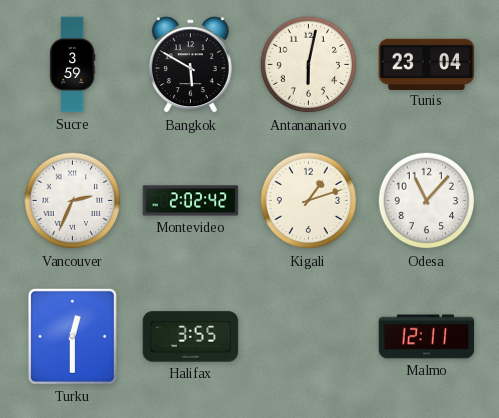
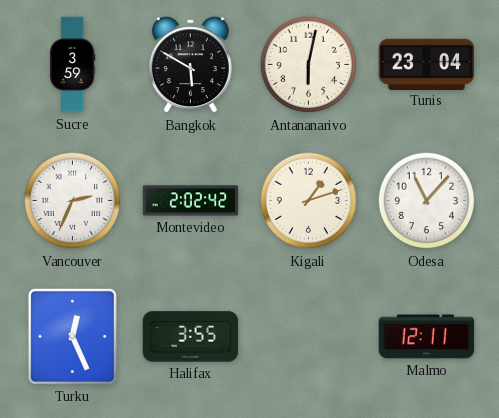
Turku: 12:30 -> 12:26 (72, 336)
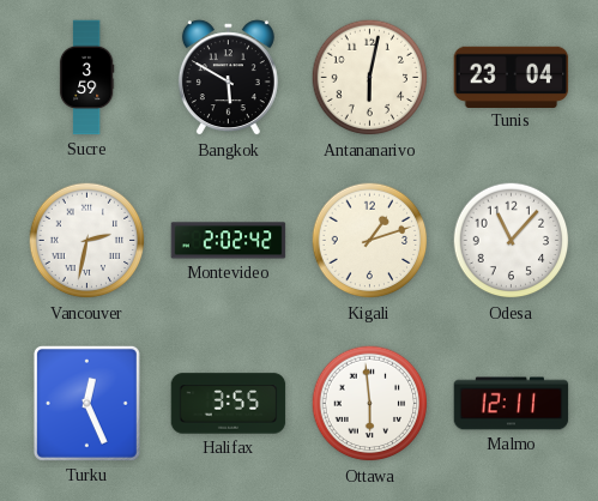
Vancouver: 2:34 -> 2:32 (87, 241)
Ottawa: none -> 5:59 (370, 404)
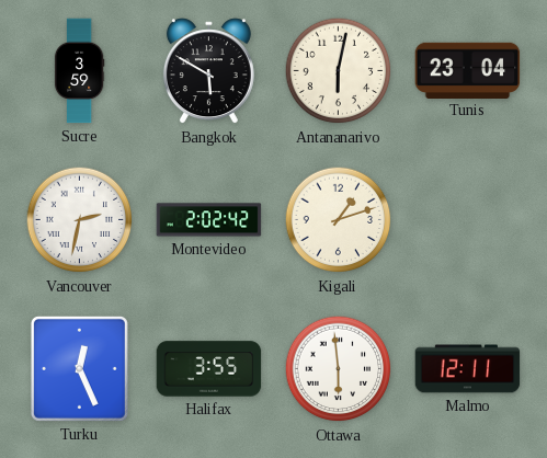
Odesa: 11:07 -> none (512, 241)
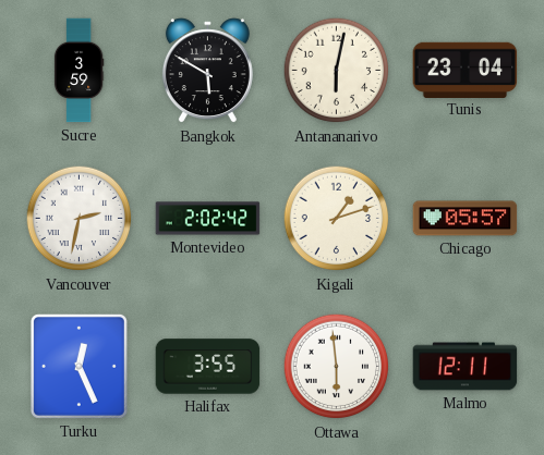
Chicago: none -> 05:57 (466, 219)
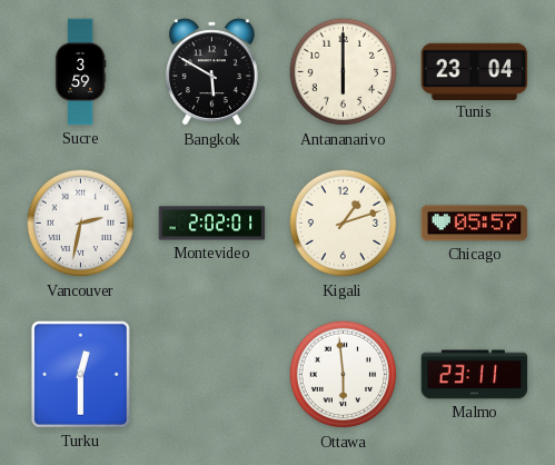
Antananarivo: 6:02 -> 6:00 (344, 72)
Montevideo: 2:02:42 -> 2:02:01 (212, 224)
Turku: 12:26 -> 12:30 (80, 374)
Halifax: 3:55 -> none (208, 367)
Malmo: 12:11 -> 23:11 (475, 375)
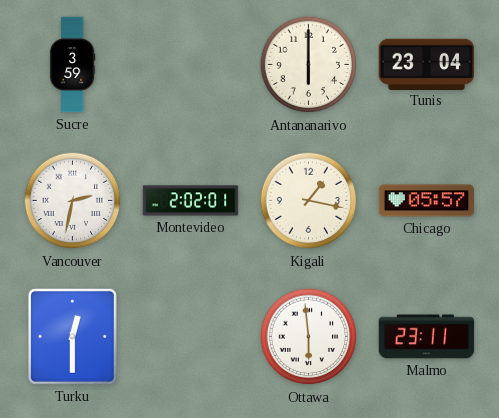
Bangkok: 5:50 -> none (211, 72)
Kigali: 1:12 -> 1:17 (309, 201)
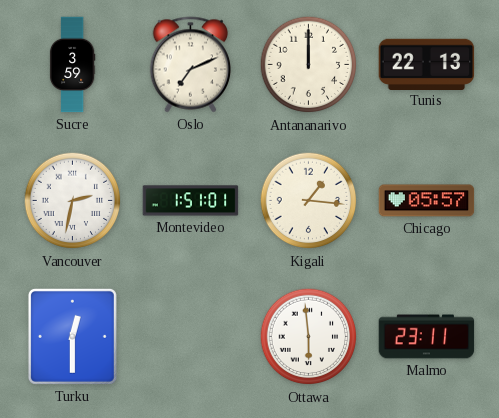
Oslo: none -> 7:11 (191, 65)
Antananarivo: 6:00 -> 12:00 (309, 65)
Tunis: 23:04 -> 22:13 (427, 64)
Montevideo: 2:02 -> 1:51 (191, 201)
Kigali: 1:17 -> 1:16 (309, 201)
